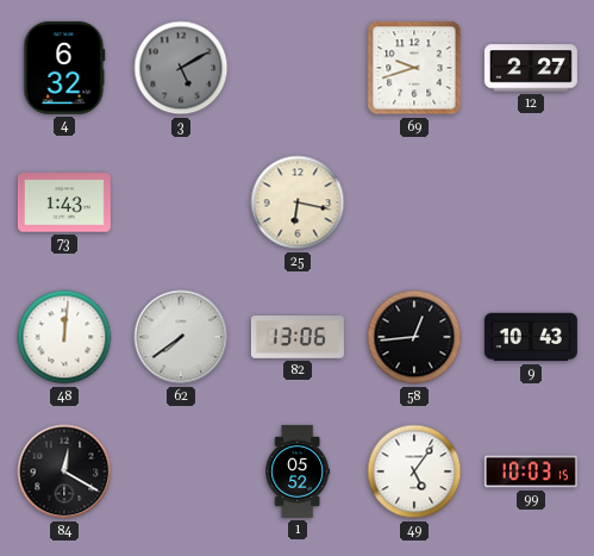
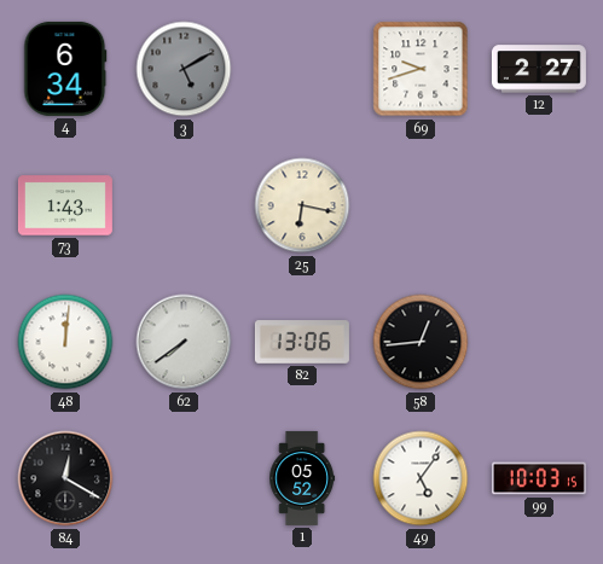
4: 6:32 -> 6:34 (65, 69)
9: 10:43 -> none (531, 337)
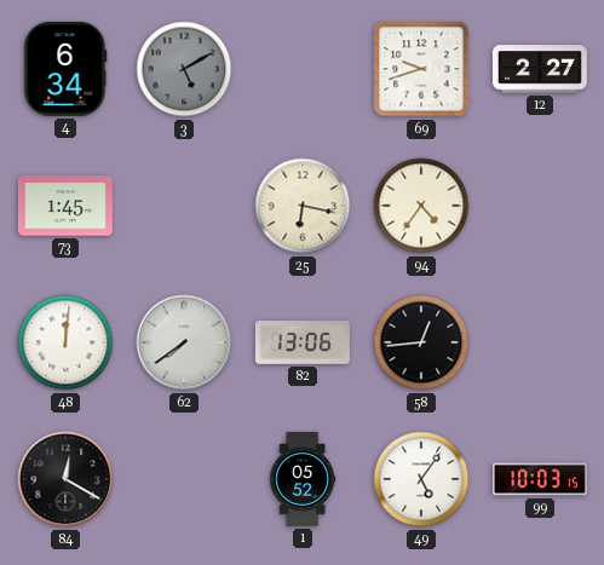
73: 1:43 -> 1:45 (65, 206)
94: none -> 4:36 (421, 206)
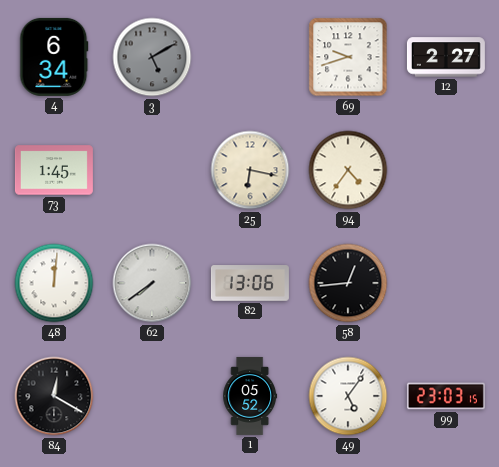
99: 10:03 -> 23:03 (446, 396)
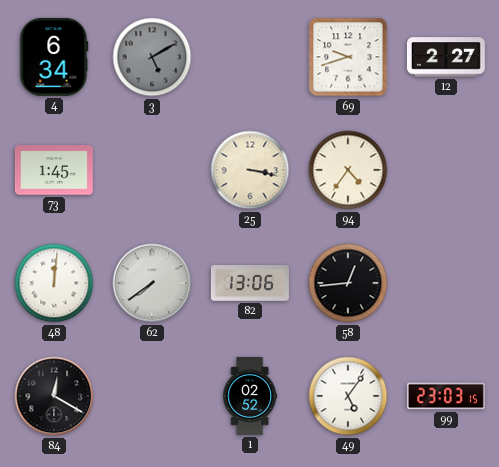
25: 6:17 -> 3:17 (250, 170)
1: 05:52 -> 02:52 (250, 396)
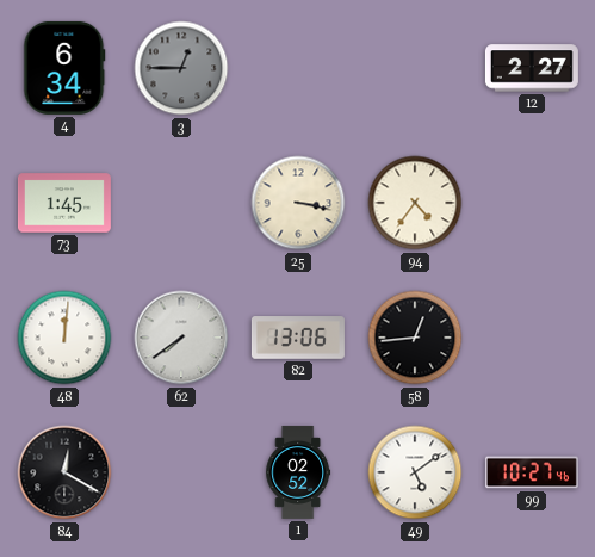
3: 5:10 -> 12:45 (181, 68)
69: 9:42 -> none (348, 57)
49: 5:06 -> 5:09 (415, 472)
99: 23:03 -> 10:27 (532, 472)
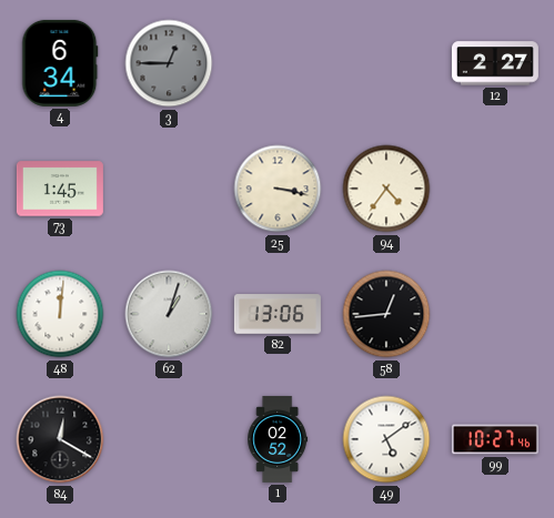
62: 7:39 -> 1:03 (169, 314)
